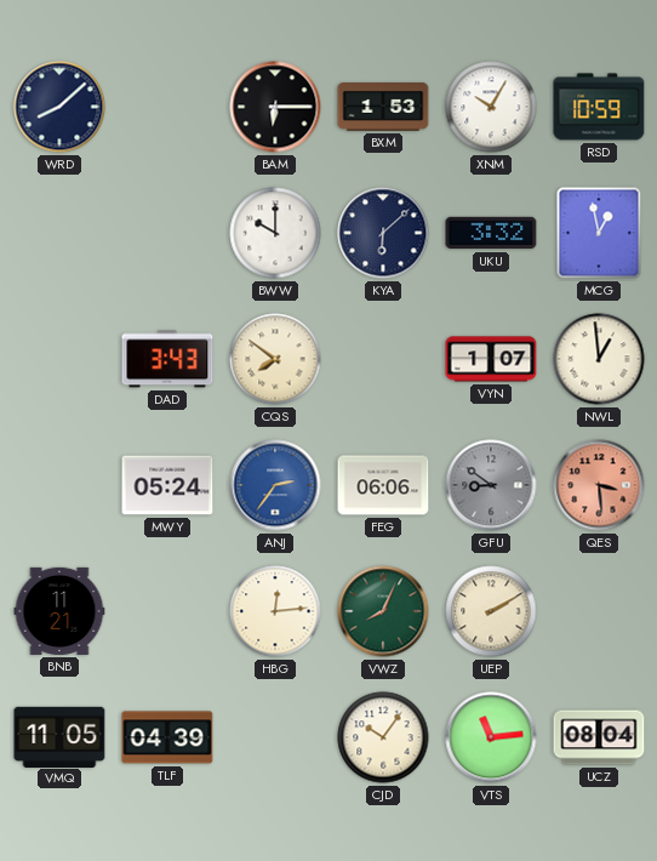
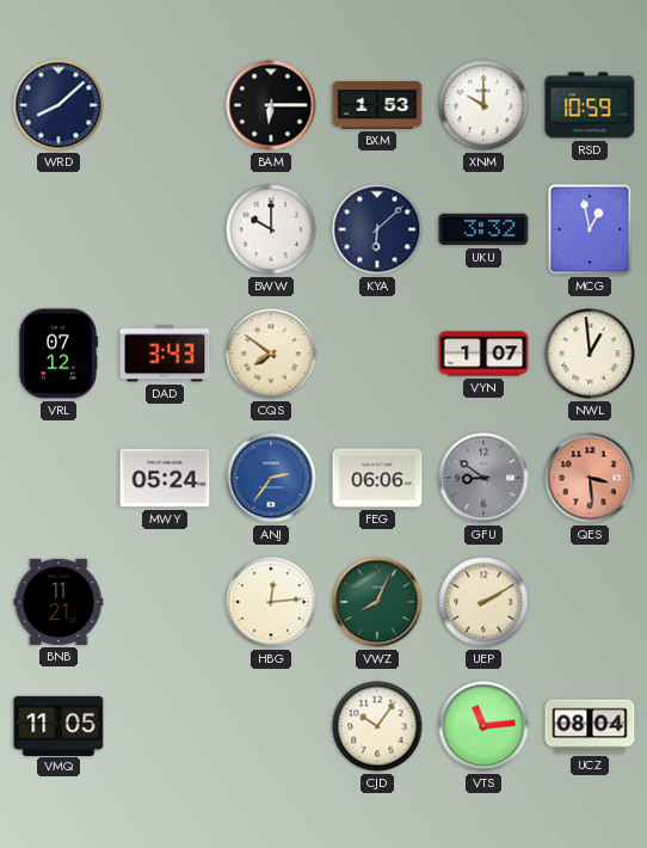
XNM: 10:05 -> 10:00 (483, 105)
VRL: none -> 07:12 (57, 354)
TLF: 04:39 -> none (167, 737)
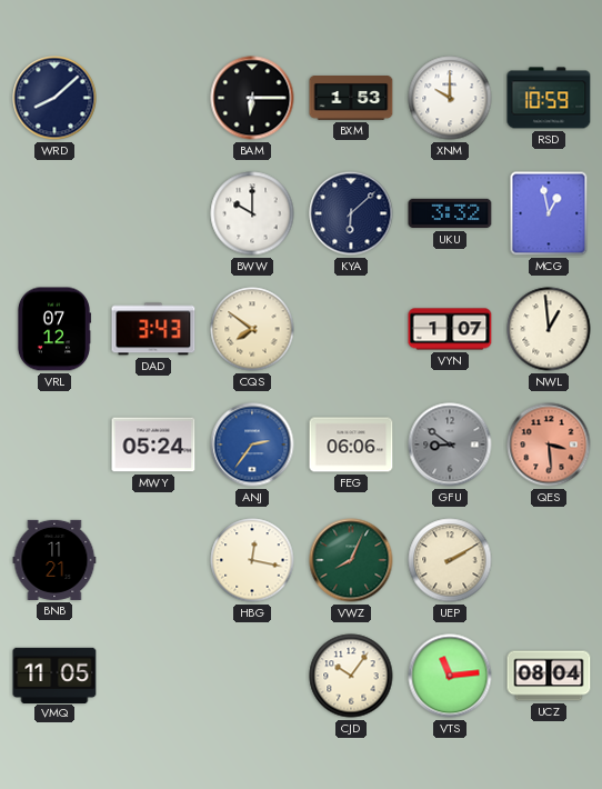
HBG: 12:14 -> 12:17 (252, 560)
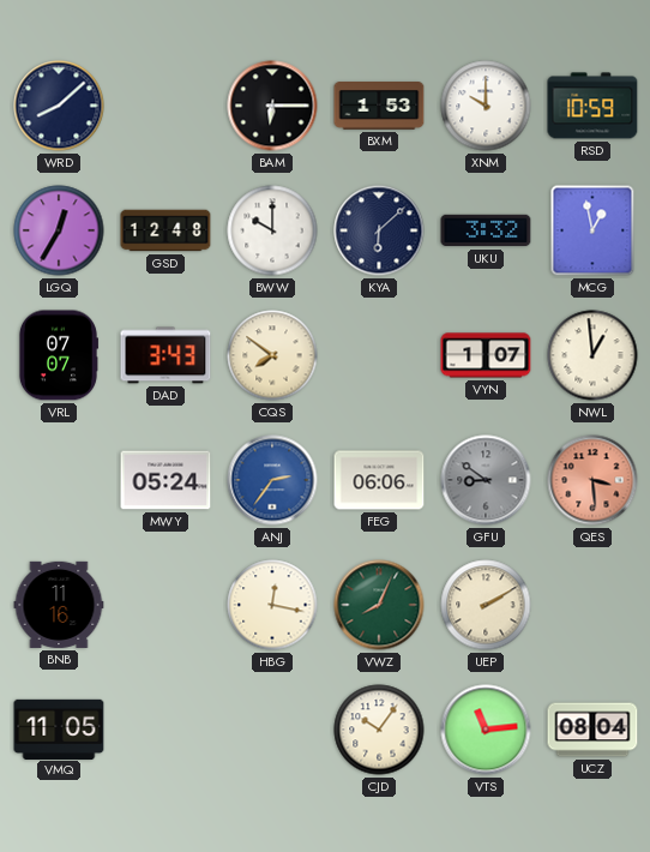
LGQ: none -> 12:35 (59, 230)
GSD: none -> 12:48 (165, 230)
VRL: 07:12 -> 07:07 (58, 355)
BNB: 11:21 -> 11:16 (59, 605)
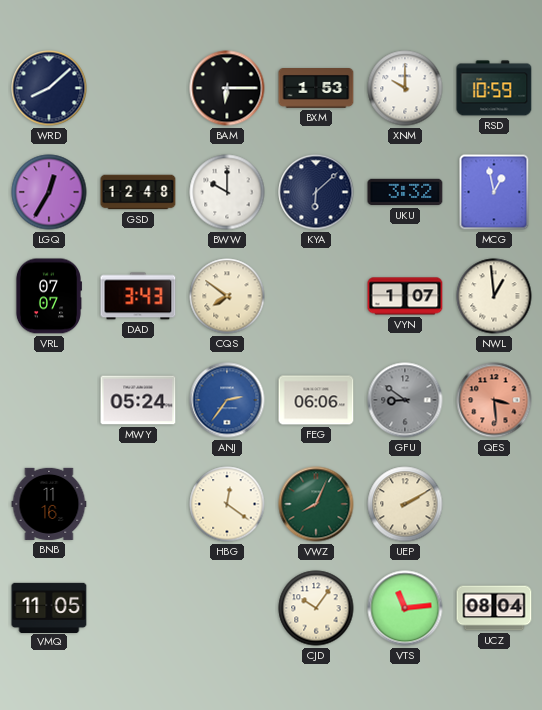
HBG: 12:17 -> 12:21 (227, 504)
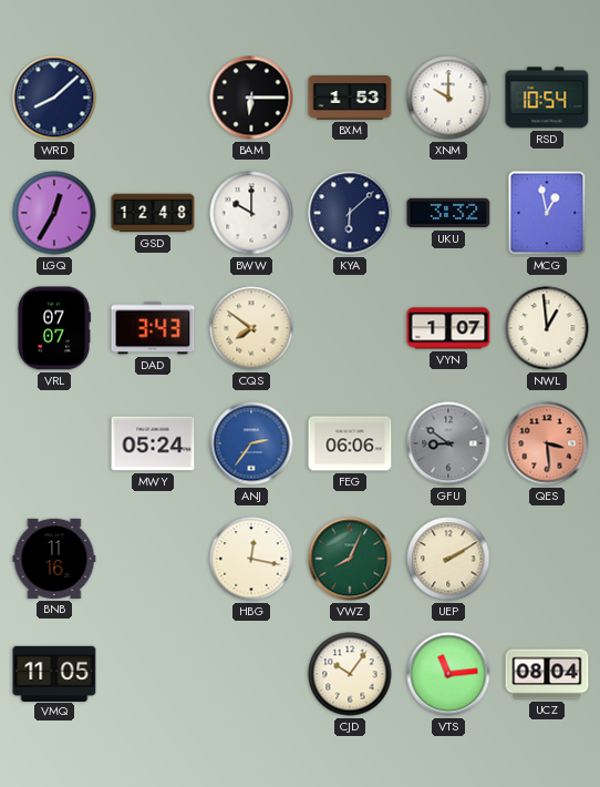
RSD: 10:59 -> 10:54 (547, 98)
HBG: 12:21 -> 12:17 (251, 559)
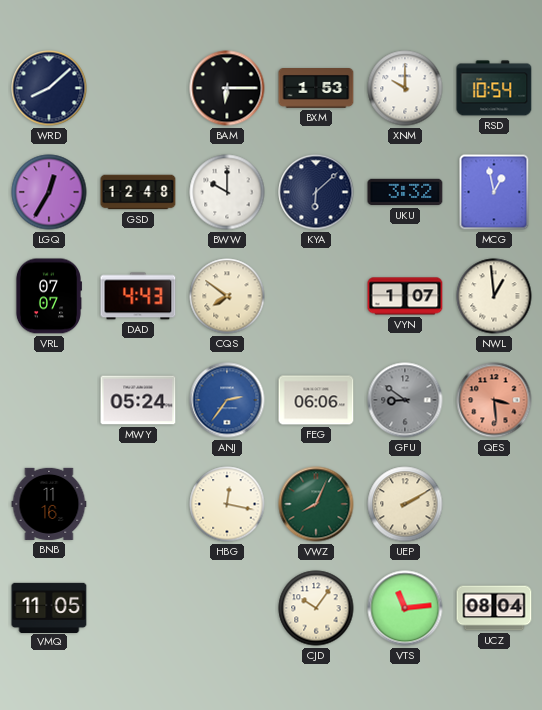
DAD: 3:43 -> 4:43 (138, 296)
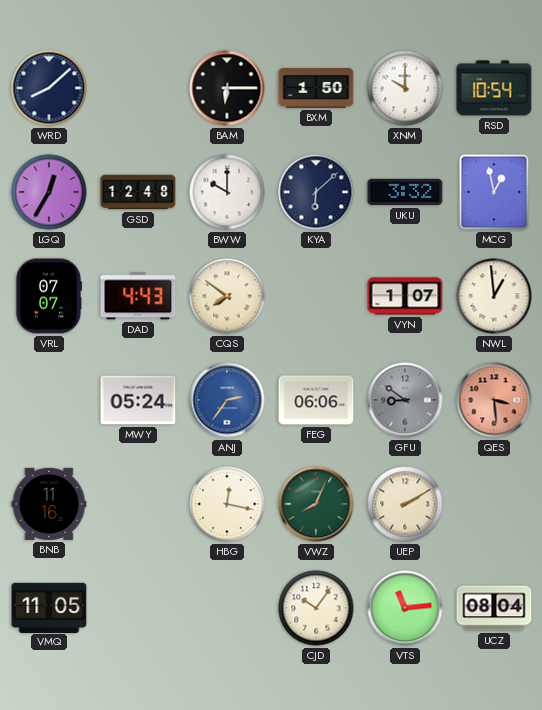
BXM: 1:53 -> 1:50 (316, 89)
